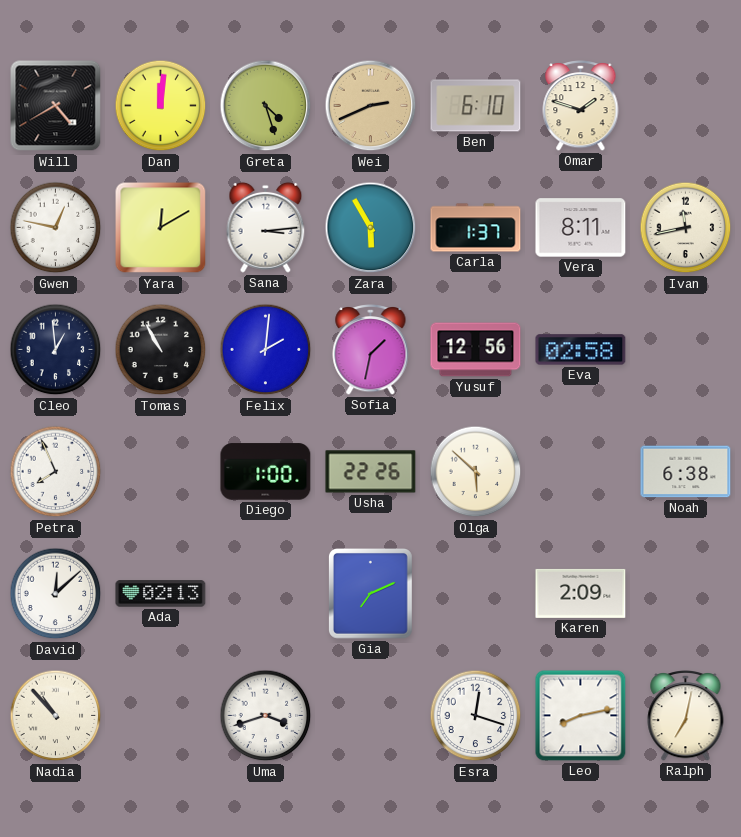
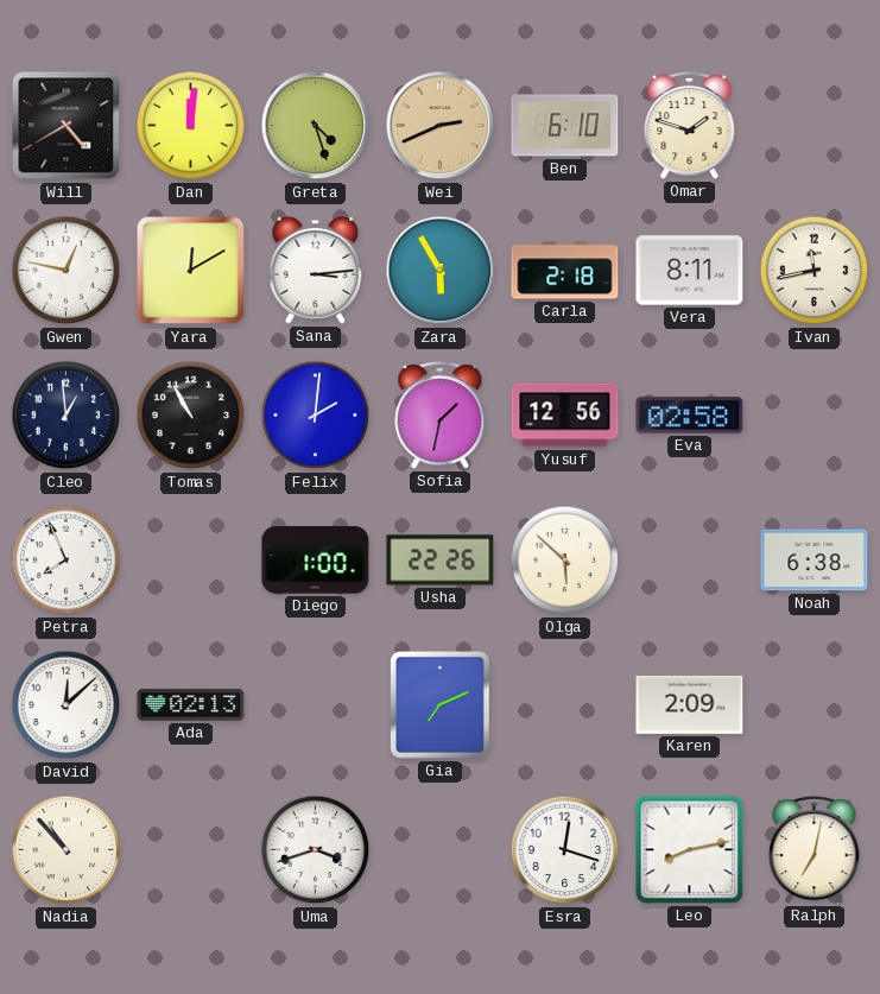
Carla: 1:37 -> 2:18 (565, 271)
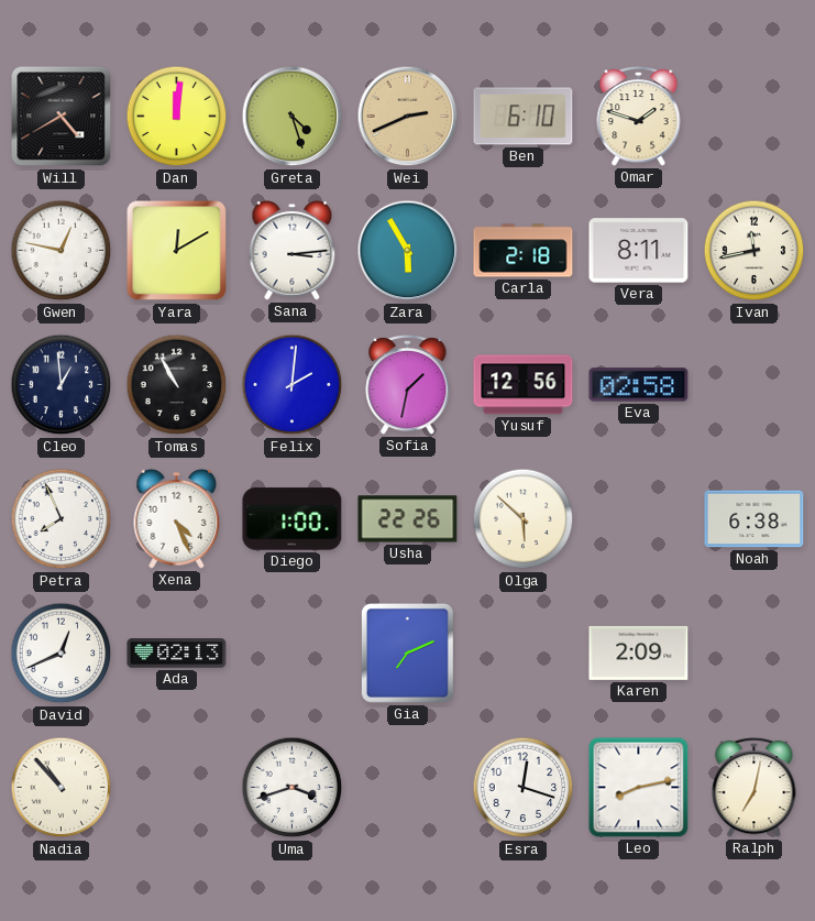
Xena: none -> 4:26 (177, 518)
David: 12:08 -> 12:41 (62, 654)
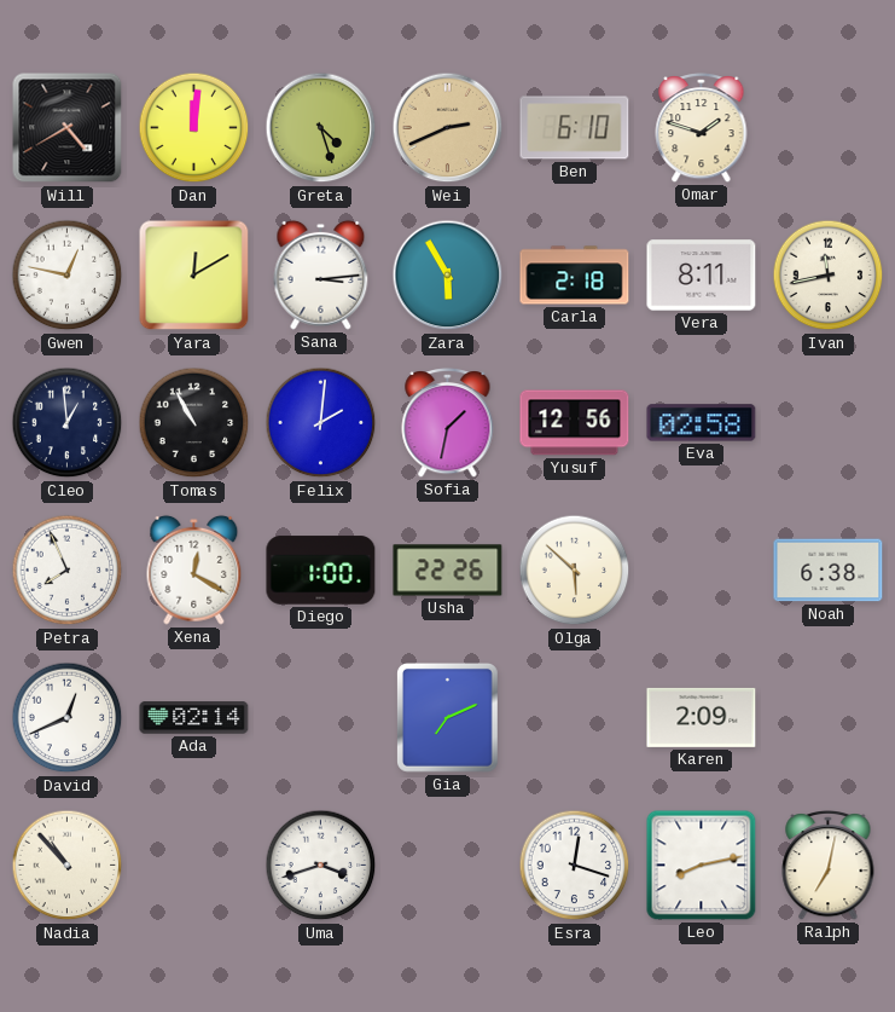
Xena: 4:26 -> 12:20 (194, 569)
Ada: 02:13 -> 02:14 (194, 718)
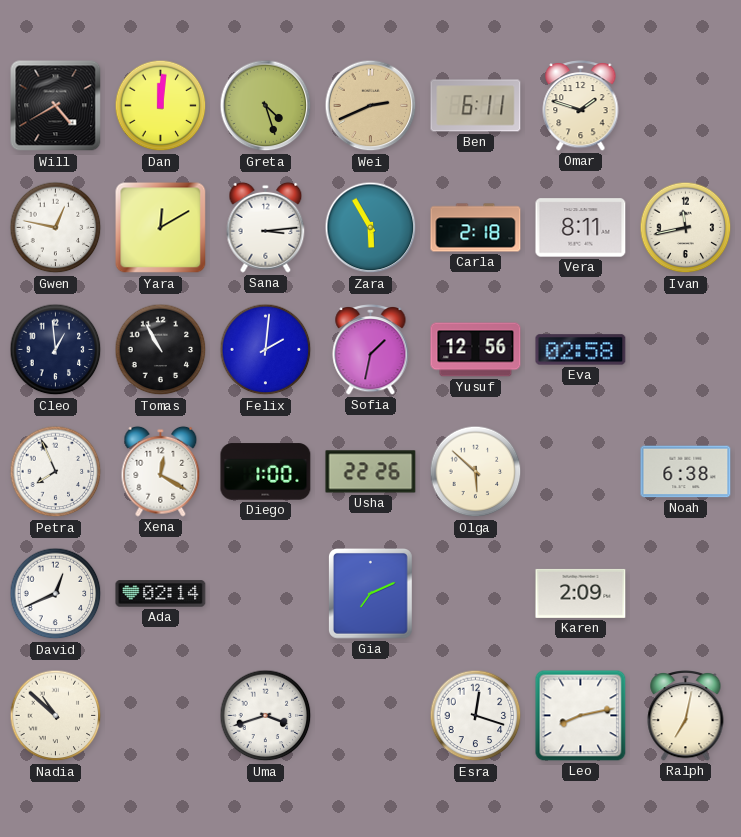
Ben: 6:10 -> 6:11 (476, 106)
Nadia: 10:53 -> 10:52 (56, 716)
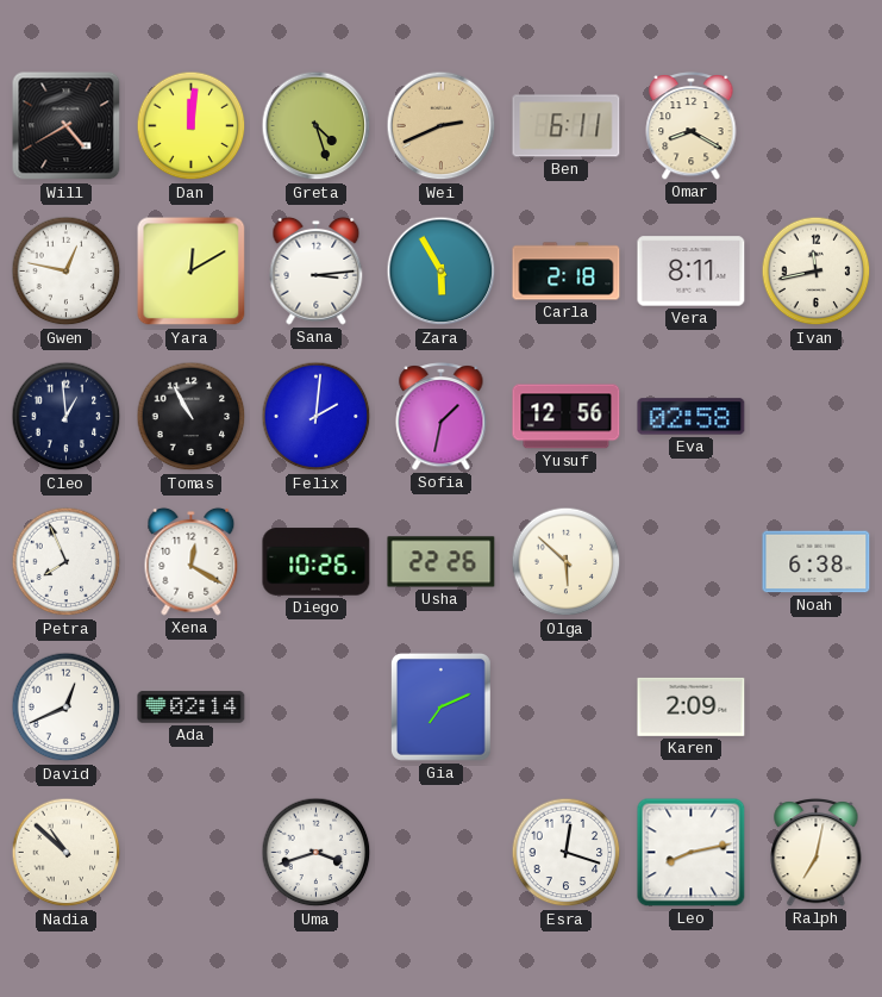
Omar: 1:48 -> 8:20 (692, 125)
Diego: 1:00 -> 10:26 (317, 562)
